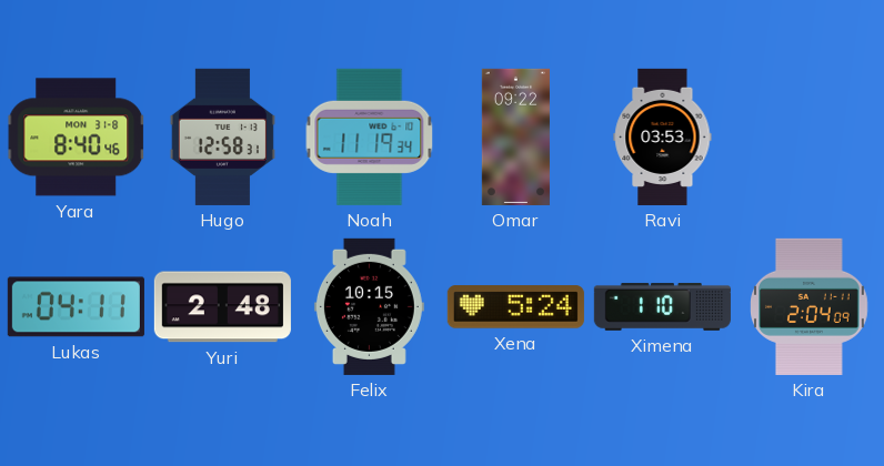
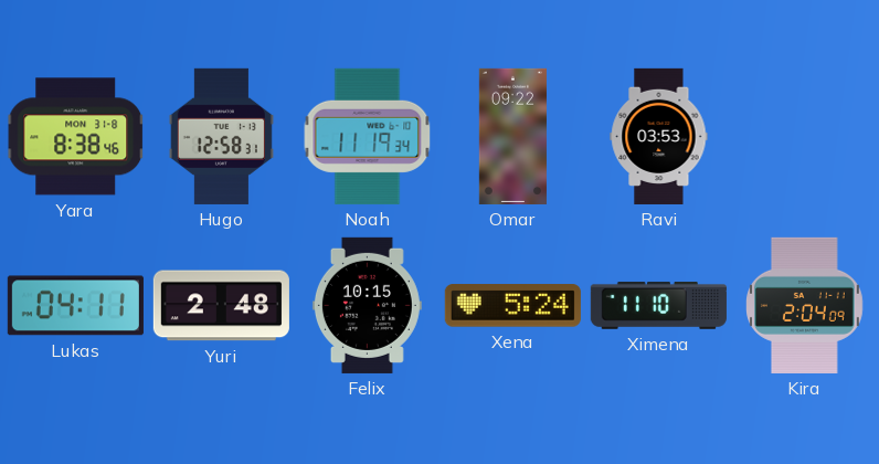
Yara: 8:40 -> 8:38 (76, 137)
Ximena: 1:10 -> 11:10 (658, 305)
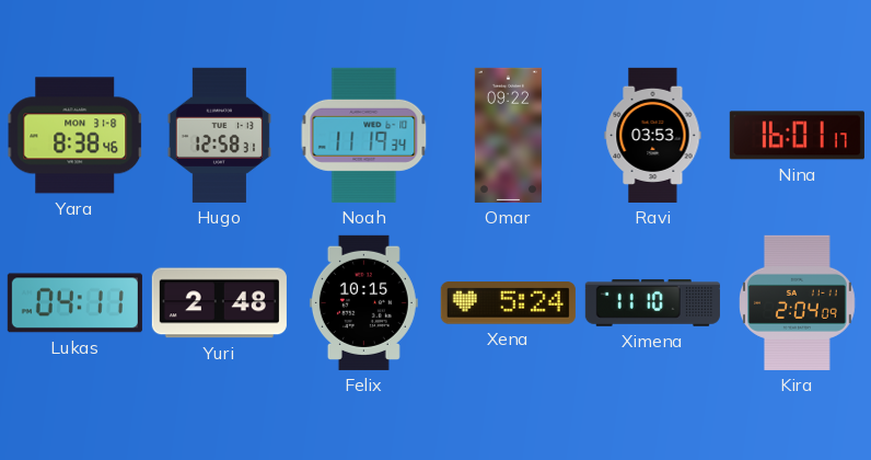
Nina: none -> 16:01 (797, 136)
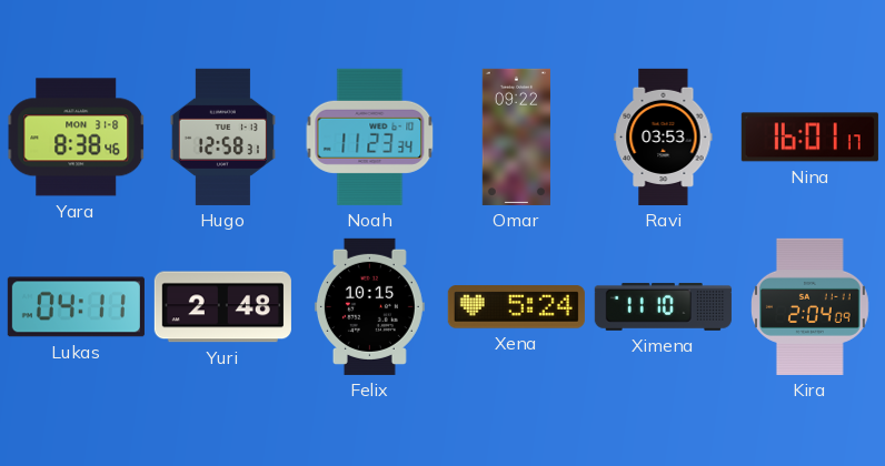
Noah: 11:19 -> 11:23 (370, 136)
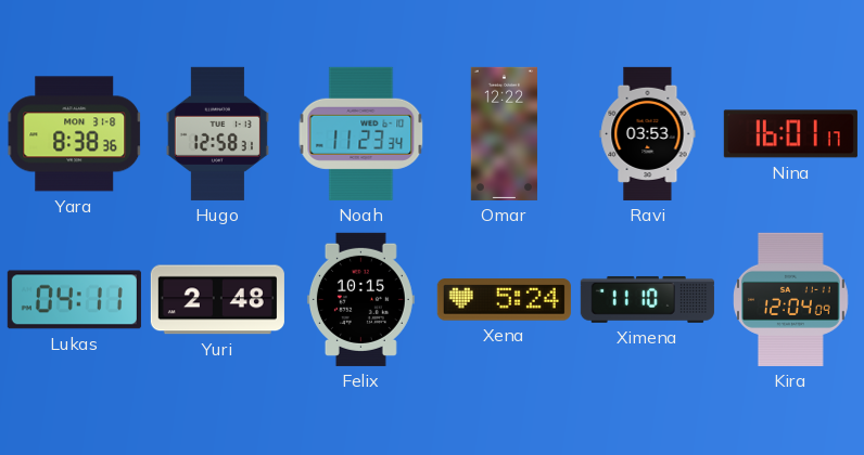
Yara: 8:38:46 -> 8:38:36 (75, 134)
Omar: 09:22 -> 12:22 (504, 133)
Kira: 2:04 -> 12:04 (791, 299)
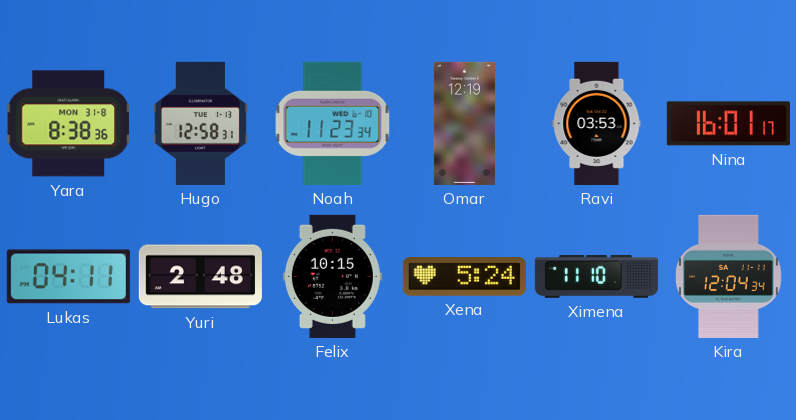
Omar: 12:22 -> 12:19 (464, 123)
Kira: 12:04:09 -> 12:04:34 (729, 276)
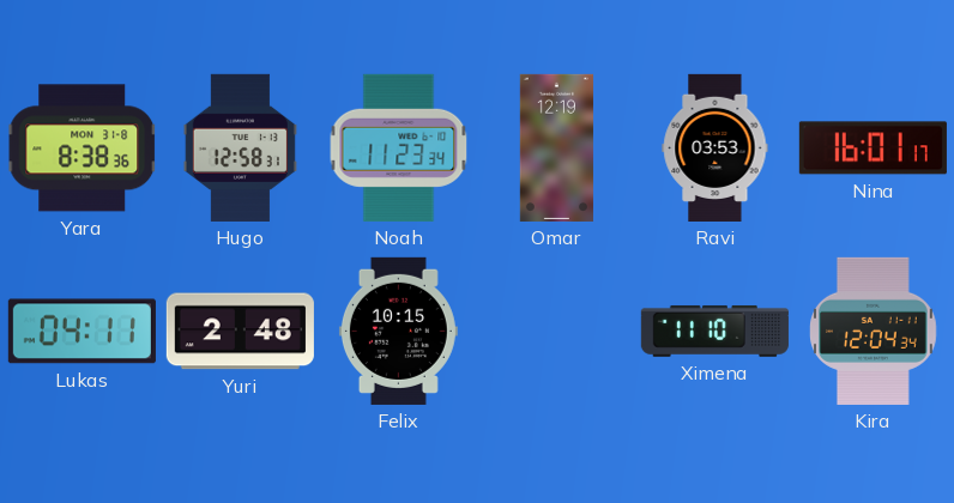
Xena: 5:24 -> none (464, 277)
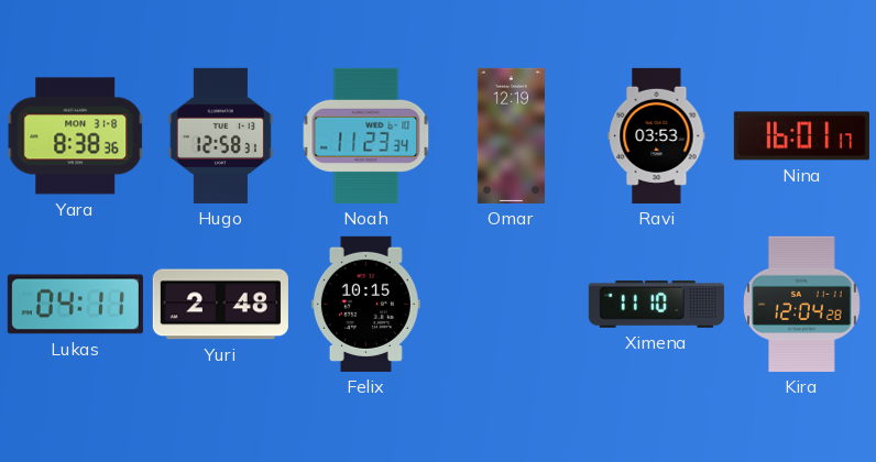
Kira: 12:04:34 -> 12:04:28 (802, 304)
